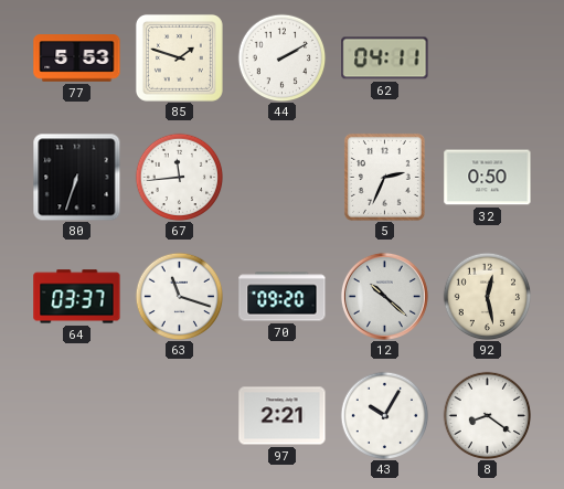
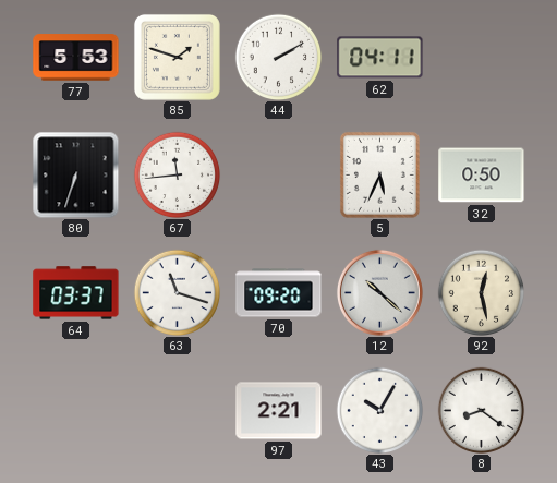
5: 2:34 -> 5:34 (379, 174)
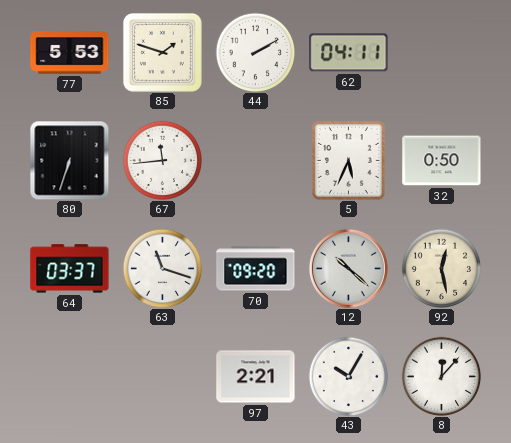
8: 8:21 -> 12:07 (441, 376)
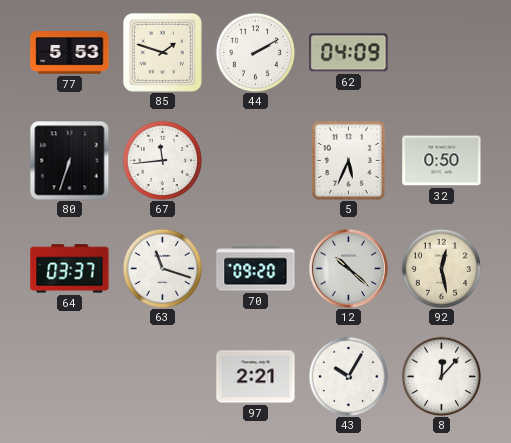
62: 04:11 -> 04:09 (349, 53)
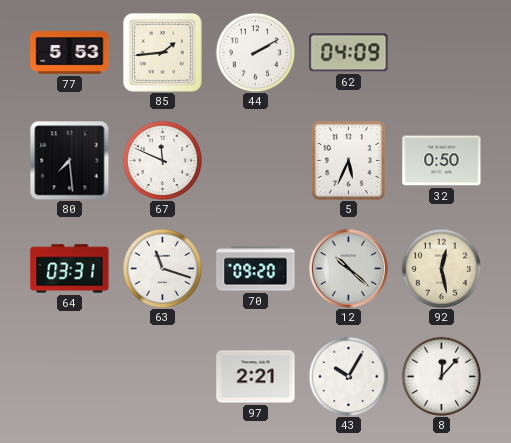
85: 1:48 -> 1:44 (162, 52)
80: 6:33 -> 7:29 (69, 160)
67: 11:44 -> 11:49 (162, 160)
64: 03:37 -> 03:31 (70, 269)
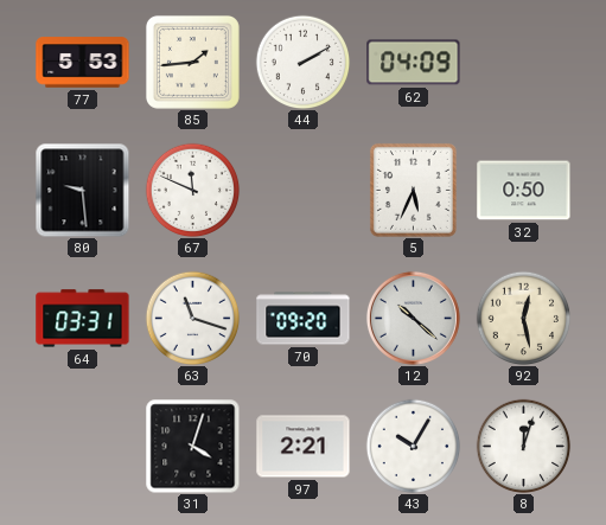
80: 7:29 -> 9:29 (82, 190)
31: none -> 4:03 (193, 447)
8: 12:07 -> 12:03 (523, 446)
